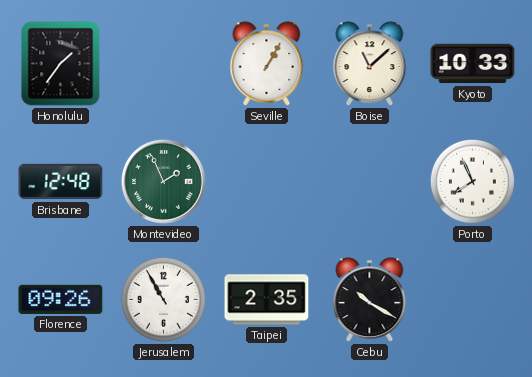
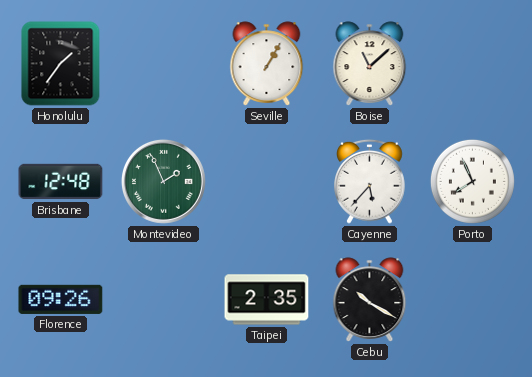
Kyoto: 10:33 -> none (473, 64)
Cayenne: none -> 5:37 (370, 181)
Jerusalem: 10:55 -> none (163, 299)
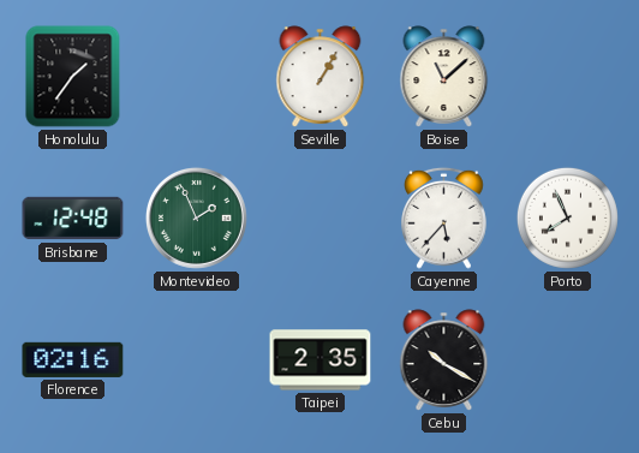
Florence: 09:26 -> 02:16 (73, 359)
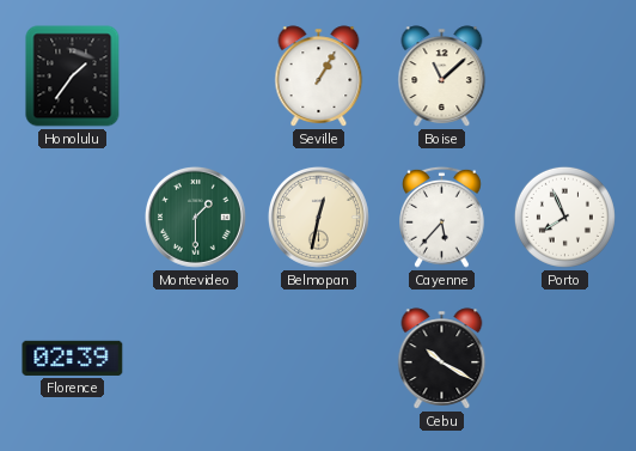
Brisbane: 12:48 -> none (73, 219)
Montevideo: 1:56 -> 1:30 (195, 217)
Belmopan: none -> 12:32 (318, 217)
Florence: 02:16 -> 02:39 (73, 358)
Taipei: 2:35 -> none (321, 360)
